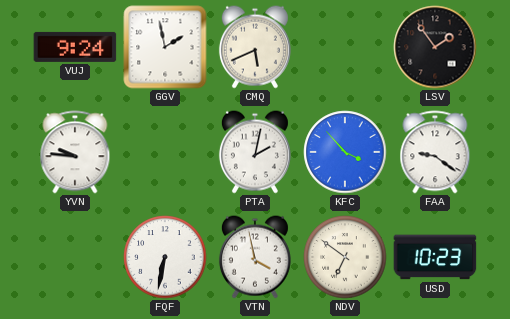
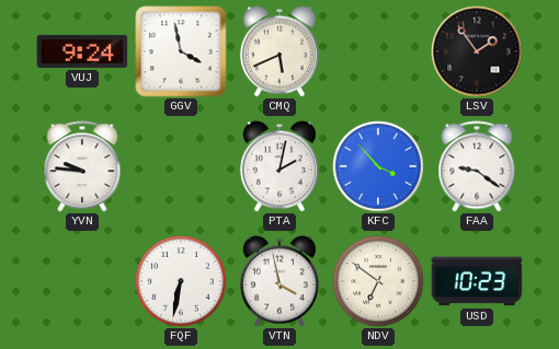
GGV: 1:58 -> 3:58 (181, 51)
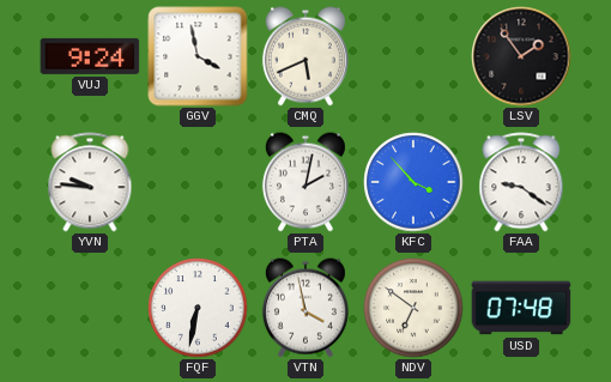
USD: 10:23 -> 07:48 (521, 308)
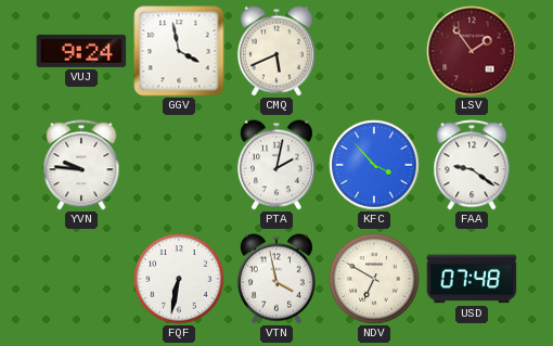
LSV dial: black -> burgundy (472, 51)
NDV: 6:51 -> 6:50 (374, 279)
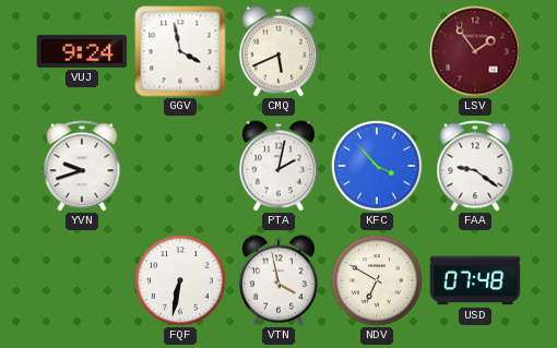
YVN: 9:46 -> 9:42 (82, 166)
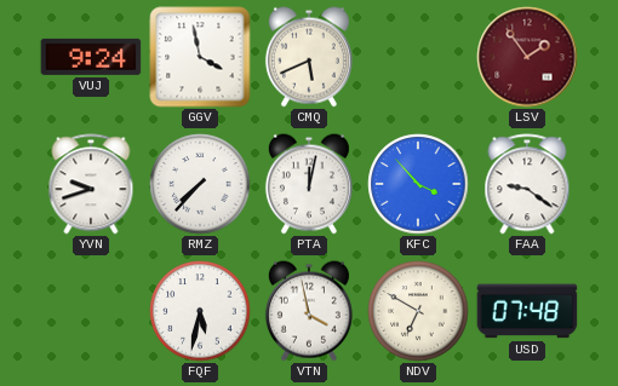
RMZ: none -> 7:37 (200, 184)
PTA: 2:02 -> 12:02 (309, 184)
FQF: 6:32 -> 5:32 (200, 311)
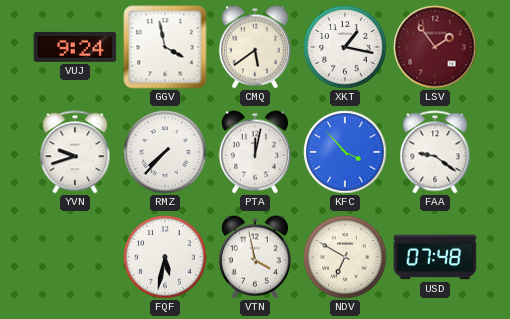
CMQ: 5:41 -> 5:39 (255, 47)
XKT: none -> 1:17 (345, 47)
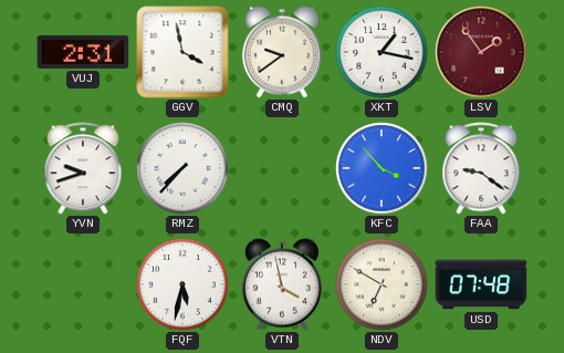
VUJ: 9:24 -> 2:31 (83, 52)
CMQ: 5:39 -> 9:39 (282, 52)
PTA: 12:02 -> none (255, 152)
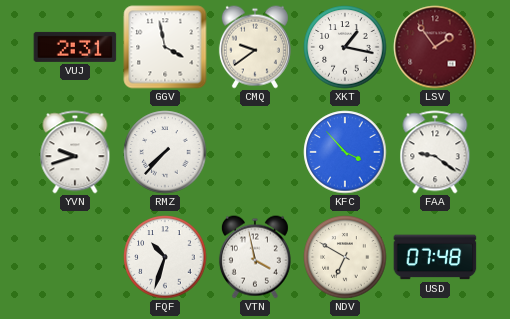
FQF: 5:32 -> 10:33 (165, 257)
